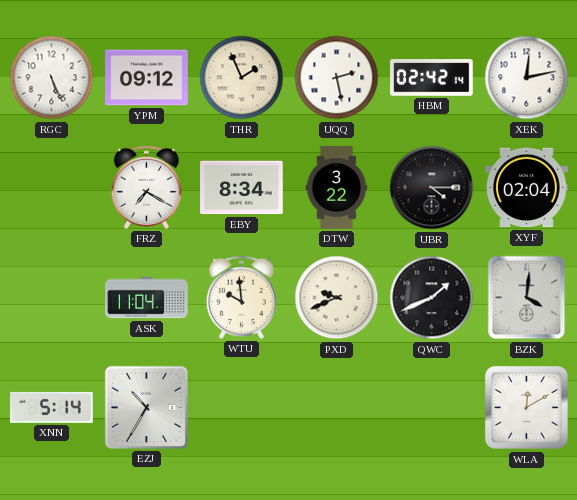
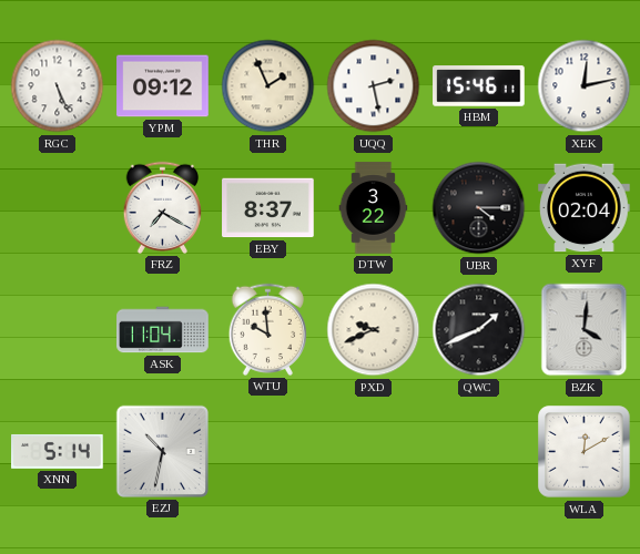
HBM: 02:42 -> 15:46 (479, 86)
EBY: 8:34 -> 8:37 (268, 208)
EZJ: 10:35 -> 10:32 (162, 451)
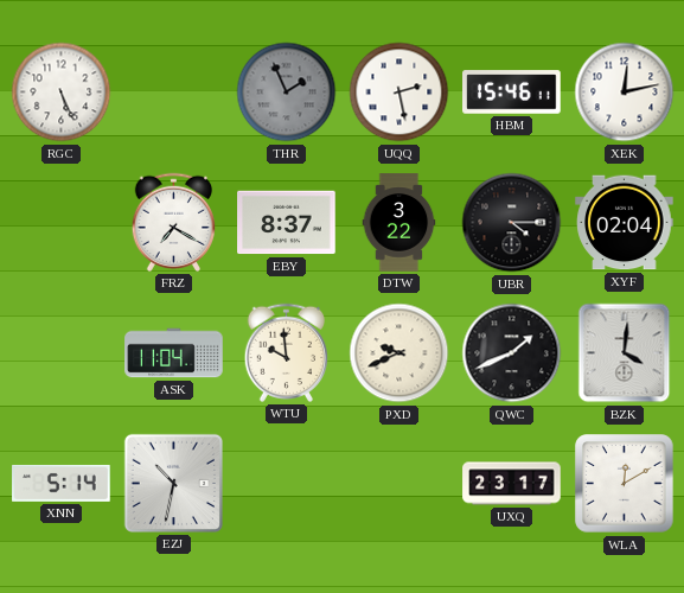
YPM: 09:12 -> none (163, 86)
THR dial: cream -> grey (287, 93)
UXQ: none -> 23:17 (512, 484)
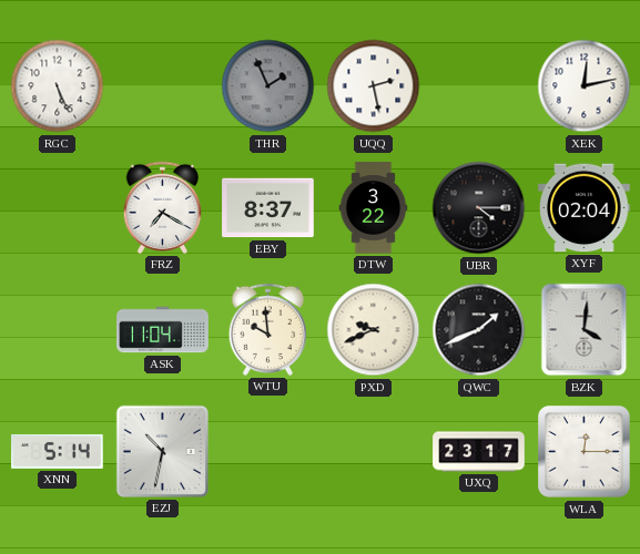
HBM: 15:46 -> none (512, 93)
WLA: 12:10 -> 12:15 (585, 452)
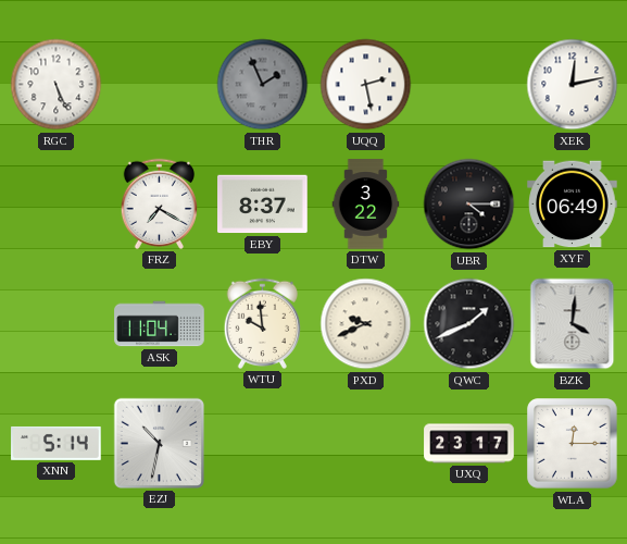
XYF: 02:04 -> 06:49 (573, 205)
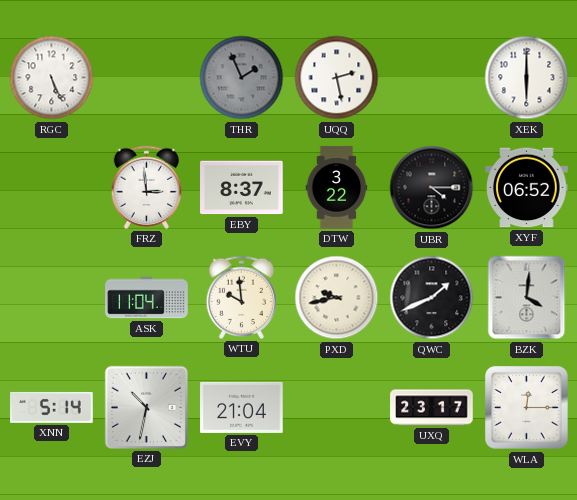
XEK: 12:13 -> 6:00 (527, 78)
FRZ: 7:20 -> 2:59 (147, 187)
XYF: 06:49 -> 06:52 (527, 188)
PXD: 9:41 -> 9:43 (337, 298)
EVY: none -> 21:04 (242, 407)
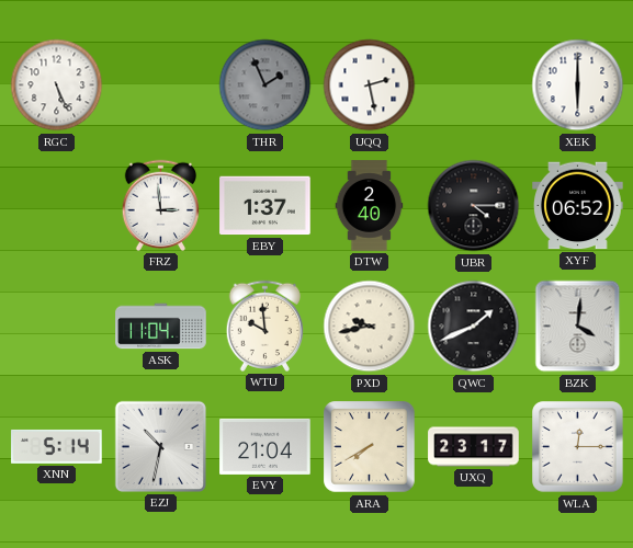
EBY: 8:37 -> 1:37 (265, 206)
DTW: 3:22 -> 2:40 (370, 206)
ARA: none -> 7:40 (370, 447)
